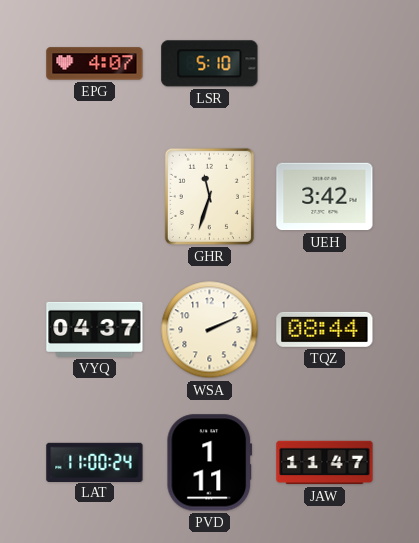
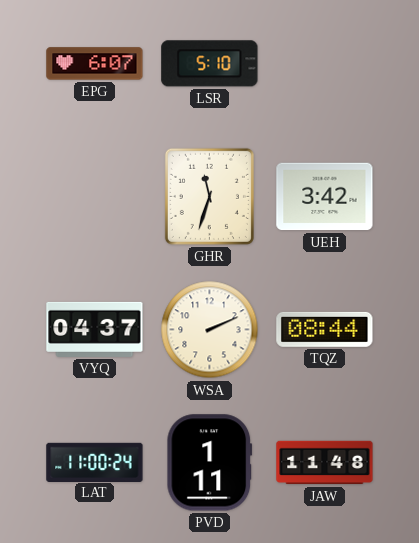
EPG: 4:07 -> 6:07 (95, 64)
JAW: 11:47 -> 11:48 (325, 463)
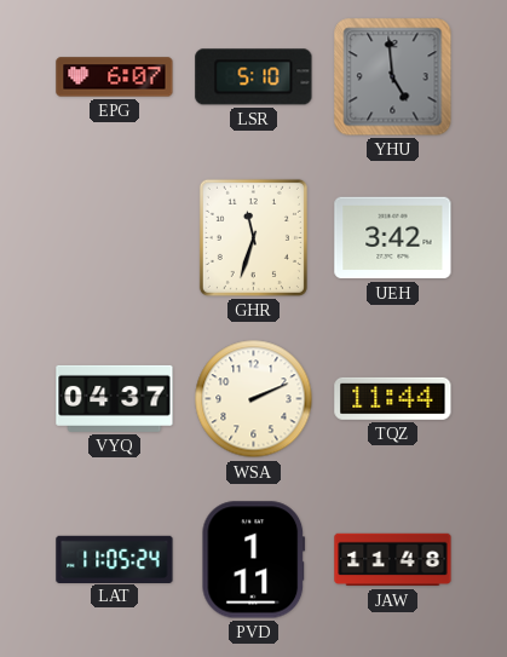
YHU: none -> 4:59 (393, 77)
TQZ: 08:44 -> 11:44 (393, 398)
LAT: 11:00 -> 11:05 (115, 559)
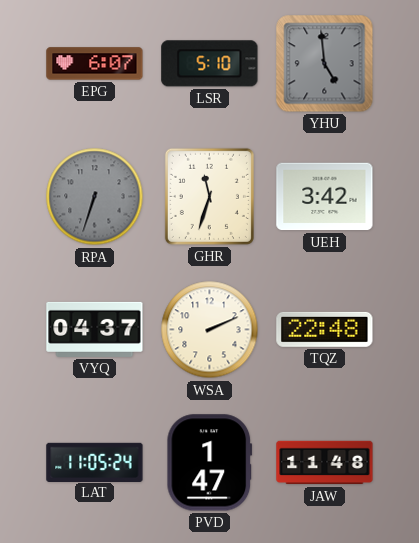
RPA: none -> 6:33 (95, 197)
TQZ: 11:44 -> 22:48 (325, 329)
PVD: 1:11 -> 1:47 (210, 463)
